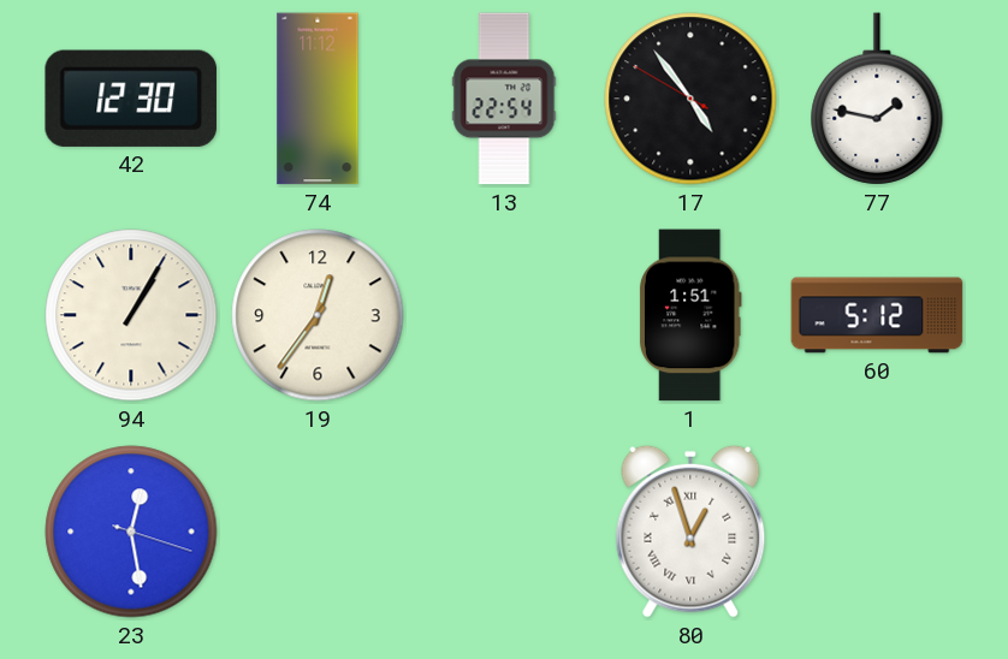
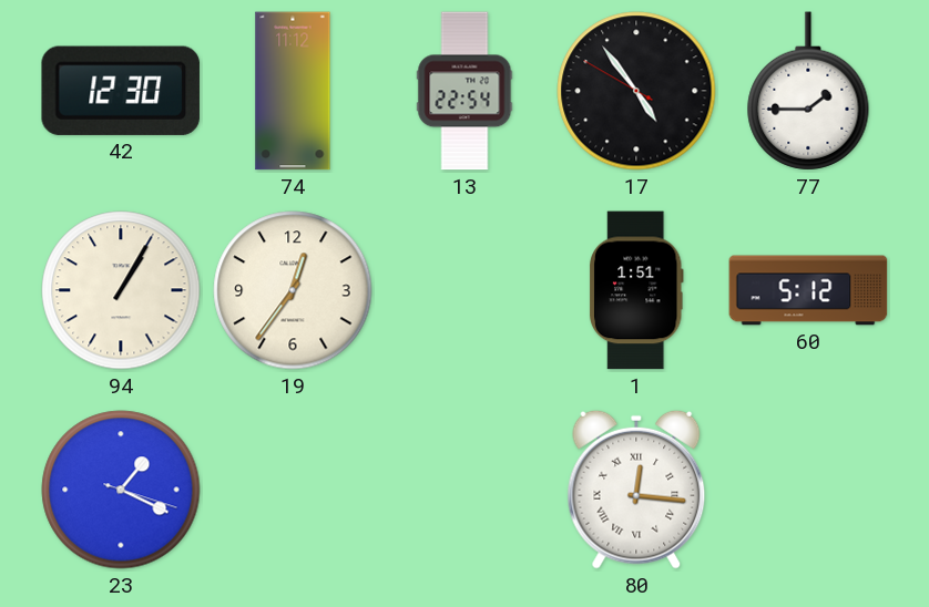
77: 1:47 -> 1:45 (808, 91)
23: 12:28 -> 1:19 (121, 490)
80: 12:57 -> 12:16 (636, 490)
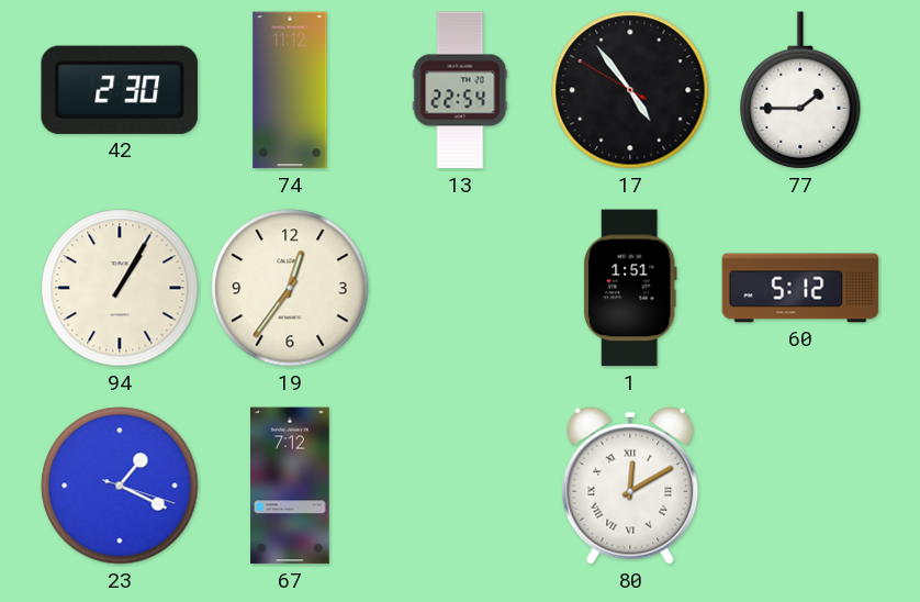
42: 12:30 -> 2:30 (120, 90)
67: none -> 7:12 (290, 486)
80: 12:16 -> 12:10 (630, 486)
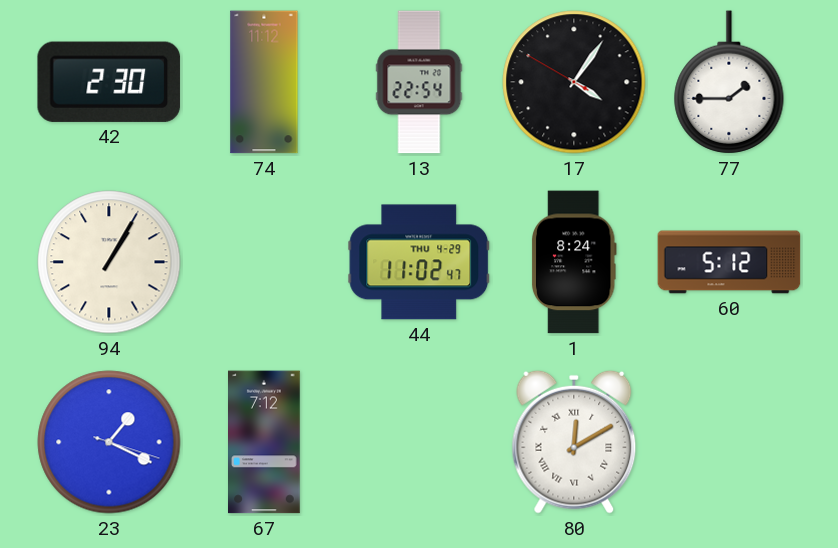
17: 4:53 -> 4:05 (574, 82)
19: 12:36 -> none (290, 288)
44: none -> 11:02 (419, 262)
1: 1:51 -> 8:24 (574, 262)
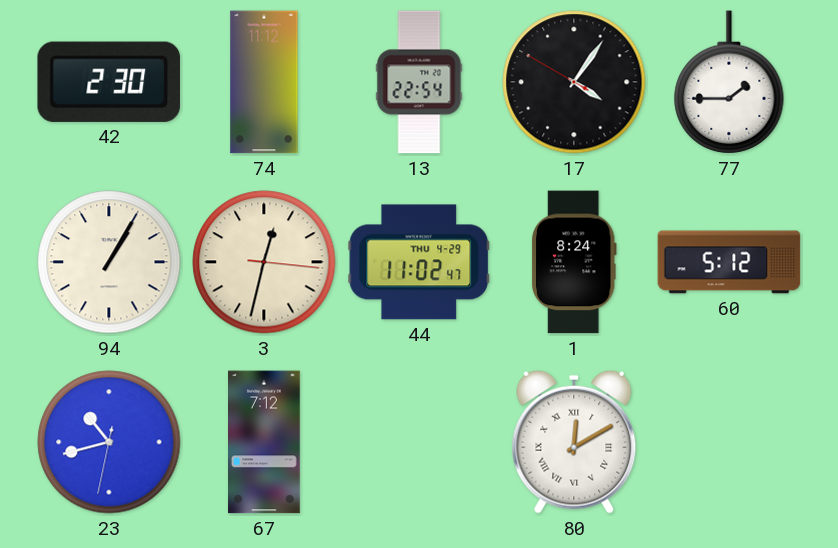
3: none -> 12:32 (264, 262)
23: 1:19 -> 10:42 (109, 442)
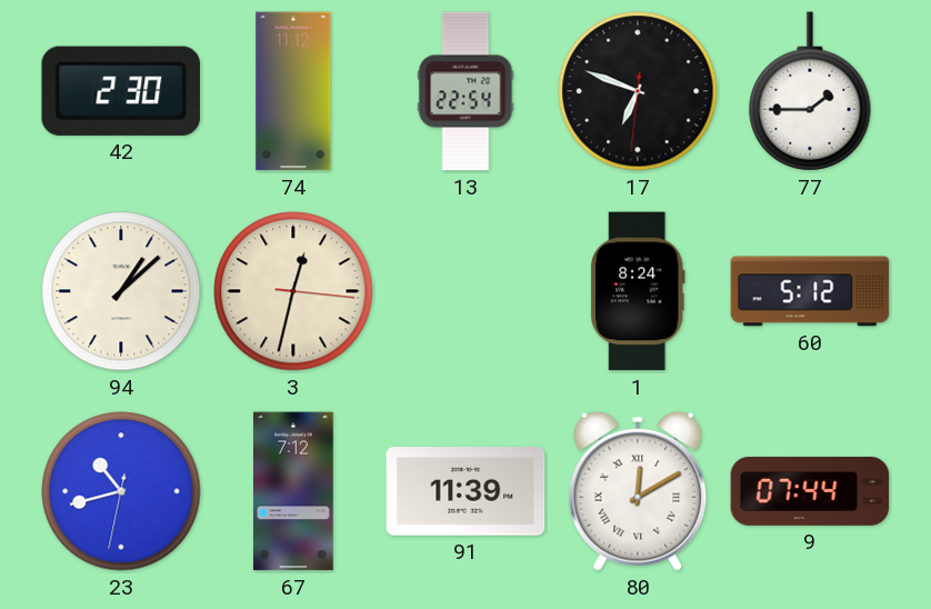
17: 4:05 -> 6:48 (638, 91)
94: 1:05 -> 1:08 (121, 291)
44: 11:02 -> none (419, 262)
91: none -> 11:39 (465, 491)
9: none -> 07:44 (810, 491)
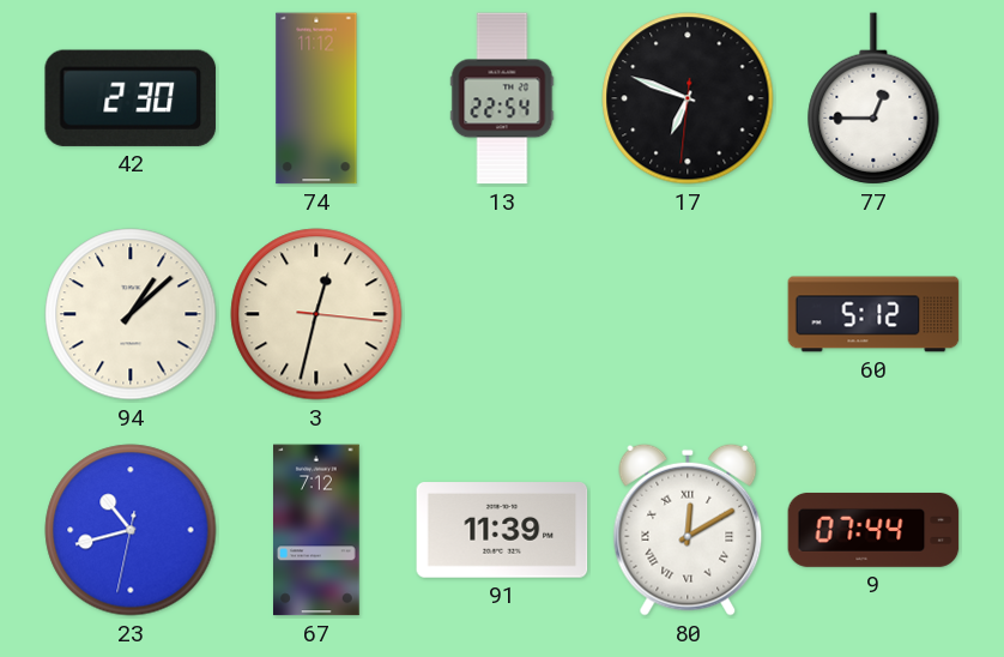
77: 1:45 -> 12:45 (873, 98)
1: 8:24 -> none (638, 291)
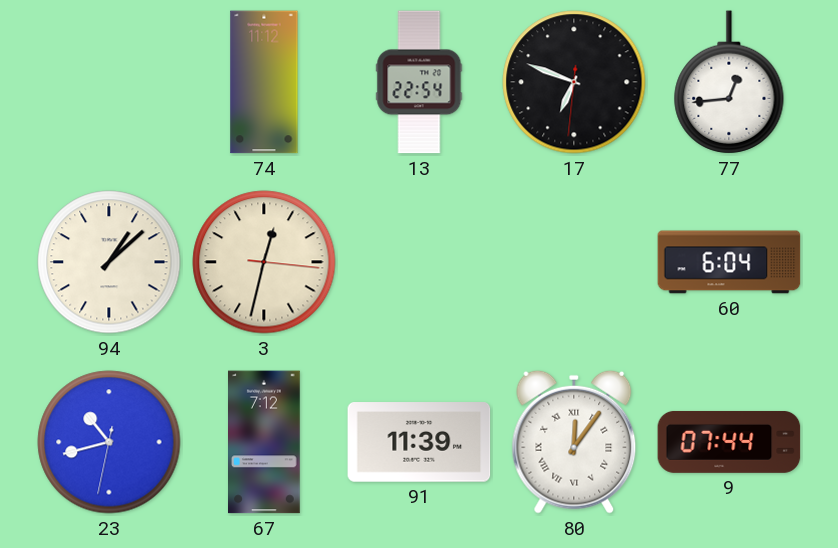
42: 2:30 -> none (131, 98)
77: 12:45 -> 12:44 (729, 82)
60: 5:12 -> 6:04 (729, 262)
80: 12:10 -> 12:06 (574, 442)
